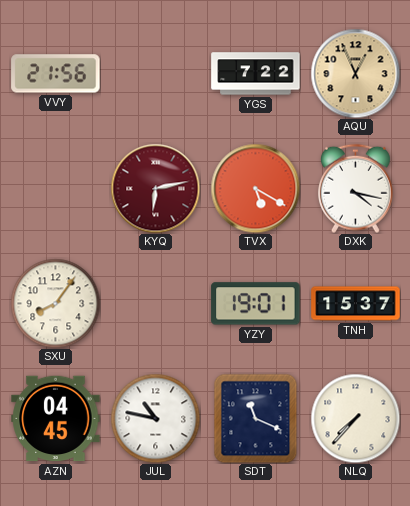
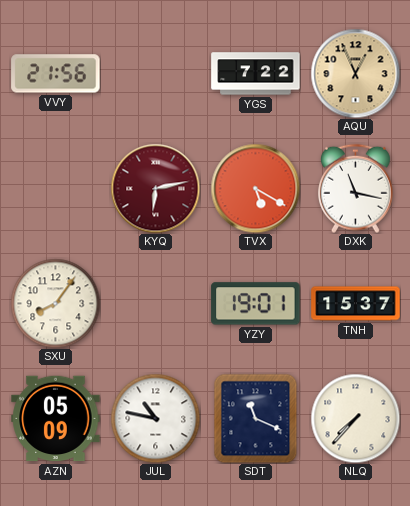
DXK: 4:17 -> 11:17 (355, 188)
AZN: 04:45 -> 05:09 (56, 419)
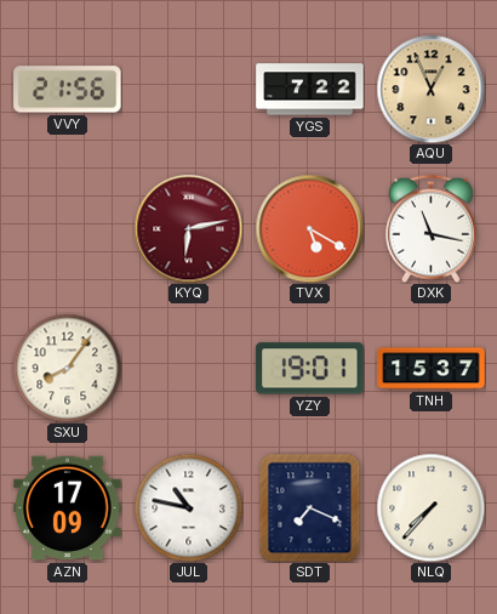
AZN: 05:09 -> 17:09 (68, 508)
SDT: 11:19 -> 7:19 (310, 507)
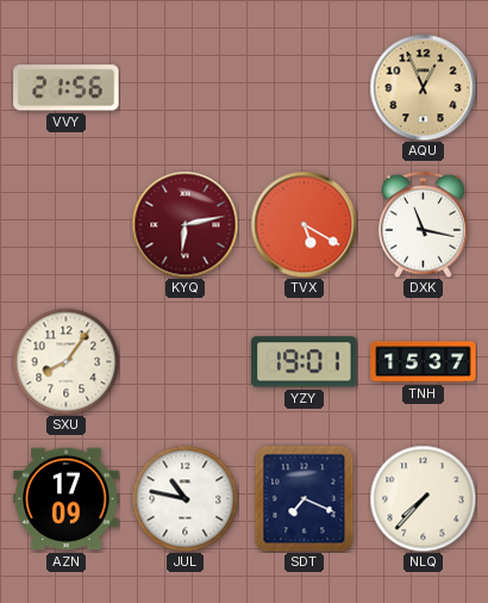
YGS: 7:22 -> none (310, 90)
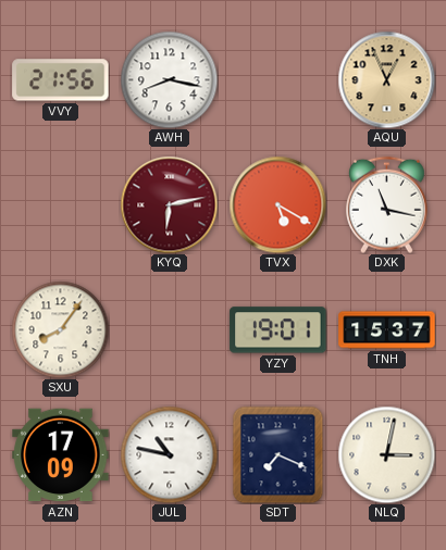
AWH: none -> 8:17 (169, 79)
NLQ: 7:37 -> 3:02 (386, 454)
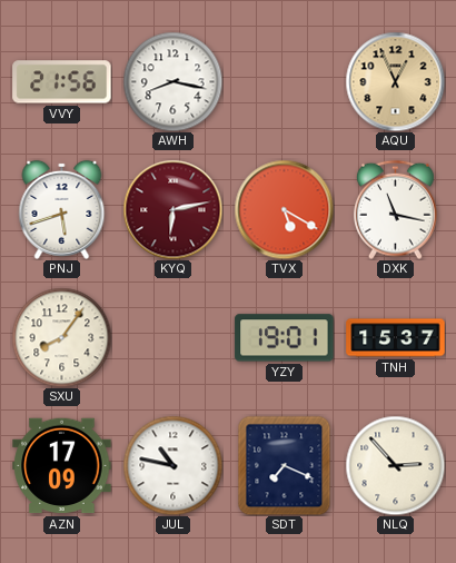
PNJ: none -> 5:42 (62, 209)
NLQ: 3:02 -> 2:53 (395, 465)
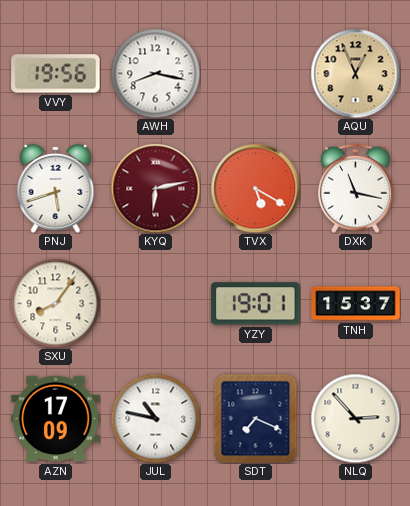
VVY: 21:56 -> 19:56 (56, 74)
